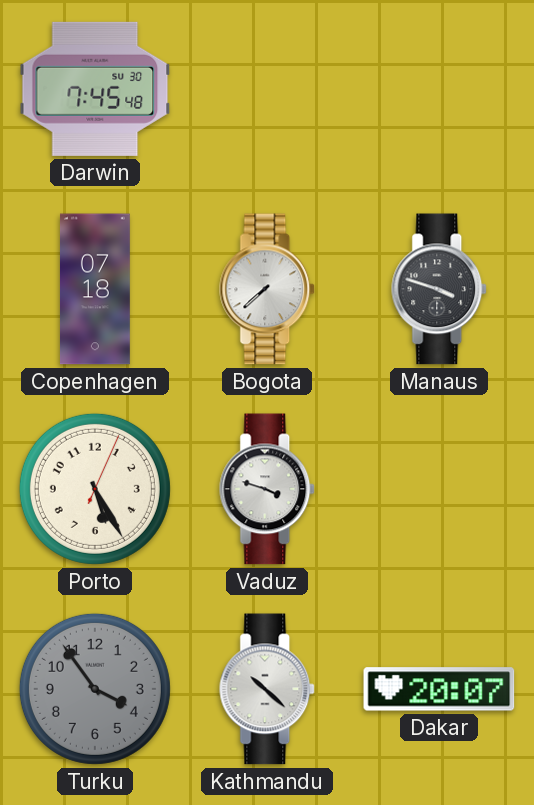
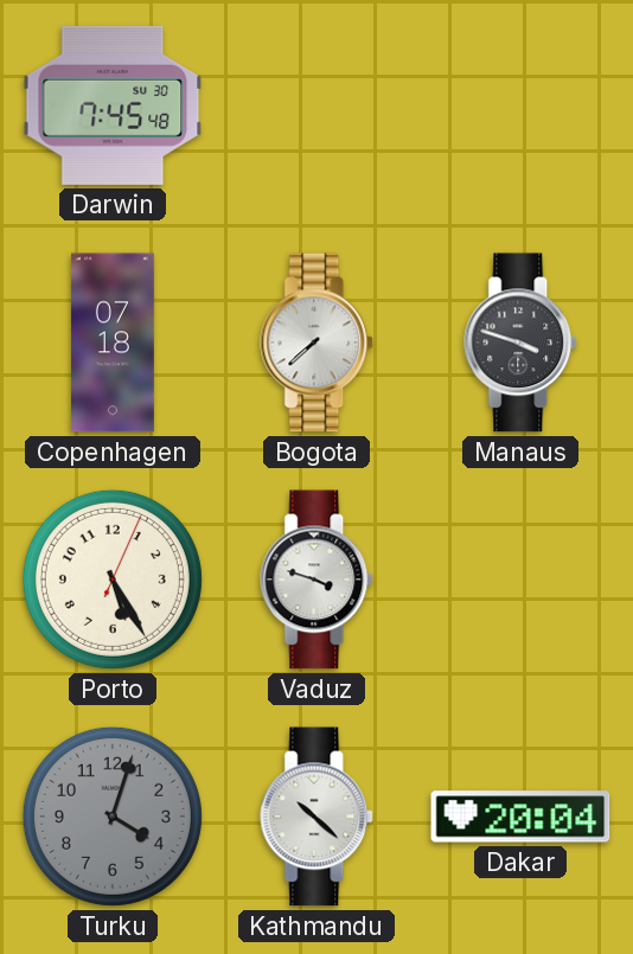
Turku: 3:54 -> 4:03 (113, 817)
Dakar: 20:07 -> 20:04 (520, 817)
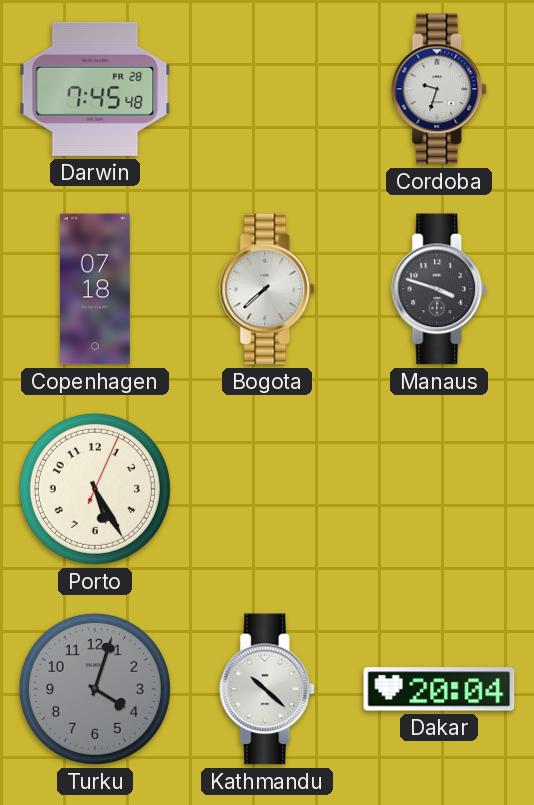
Darwin date: SU 30 -> FR 28 (95, 89)
Cordoba: none -> 9:33 (440, 89)
Vaduz: 3:48 -> none (318, 580)
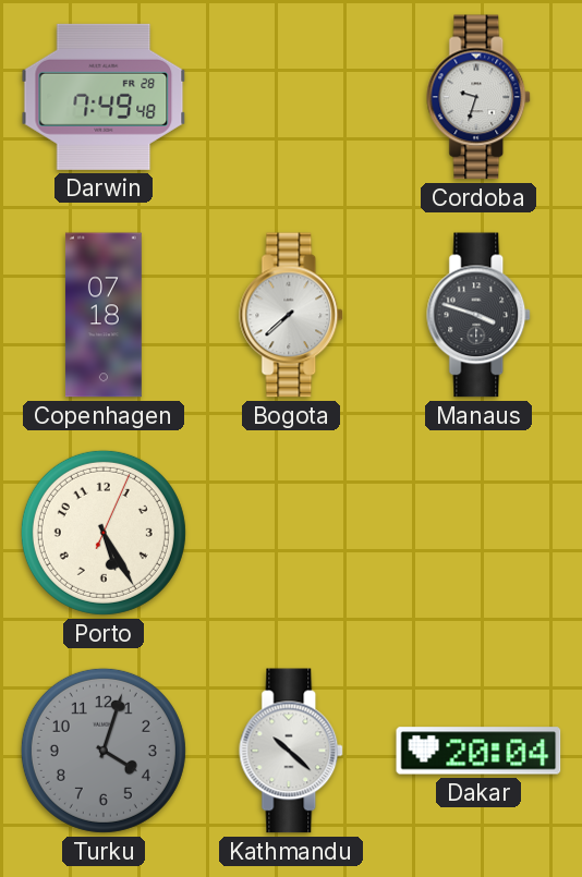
Darwin: 7:45 -> 7:49 (104, 97)
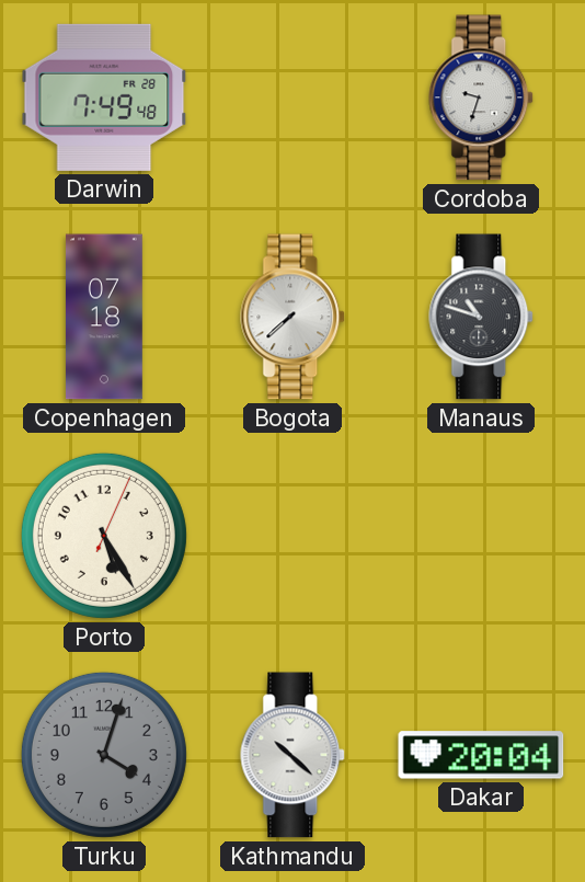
Manaus: 3:48 -> 10:48 (482, 317)
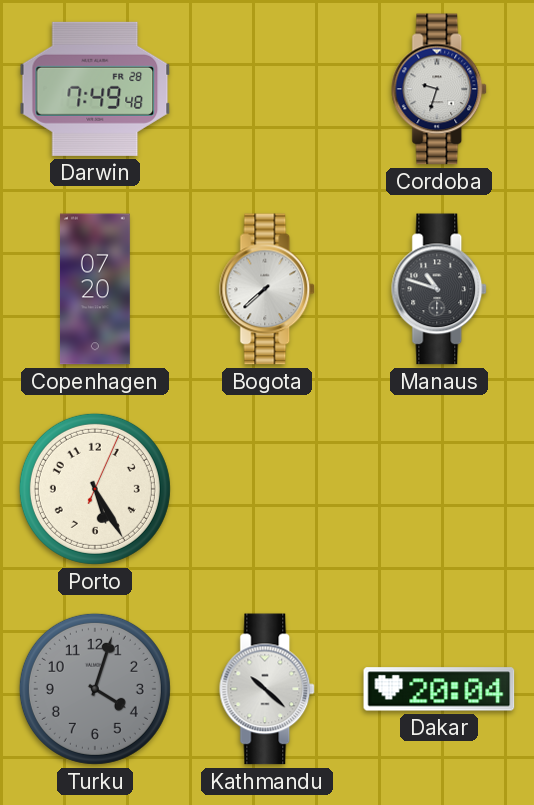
Copenhagen: 07:18 -> 07:20 (95, 289)
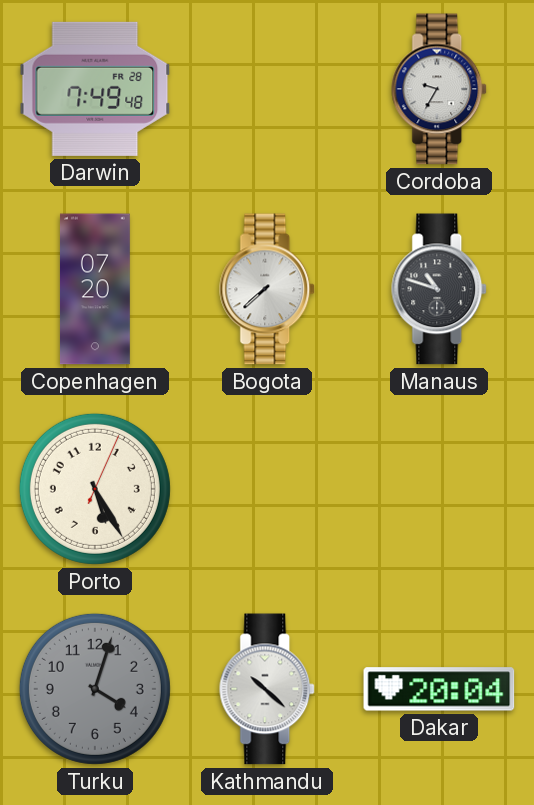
Cordoba: 9:33 -> 9:35 (440, 89)
